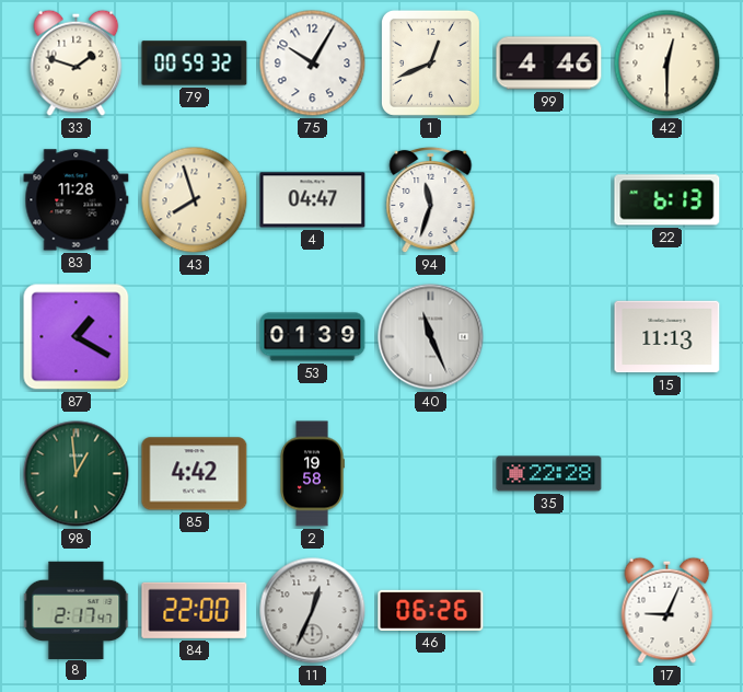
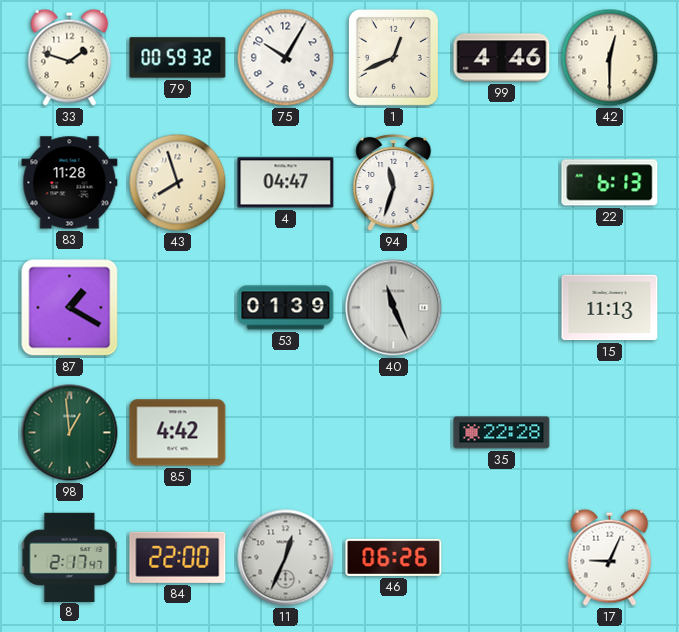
2: 19:58 -> none (312, 474)
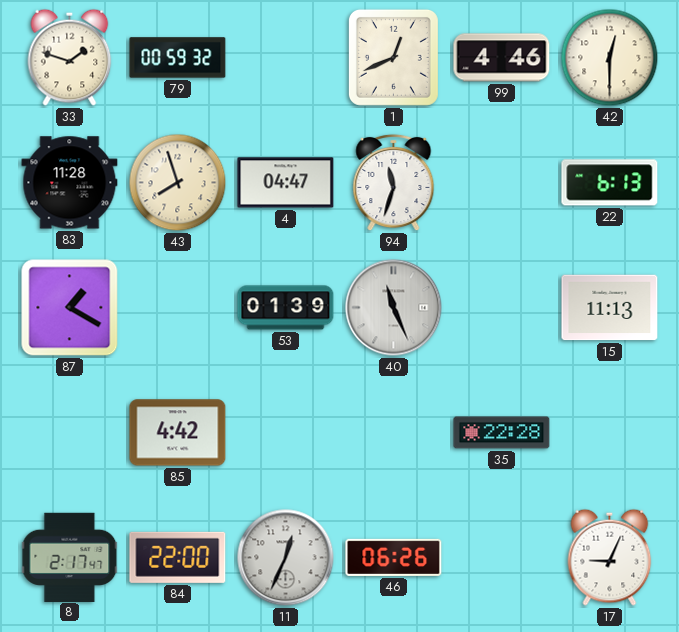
75: 10:05 -> none (286, 58)
98: 12:59 -> none (70, 433)
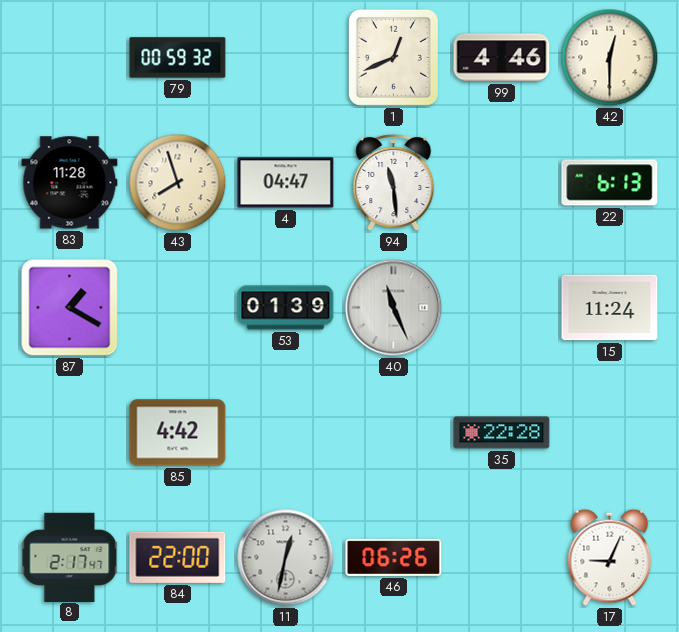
33: 1:48 -> none (70, 57)
94: 11:33 -> 11:29 (394, 183)
15: 11:13 -> 11:24 (610, 308)
11: 12:34 -> 12:32 (286, 558)
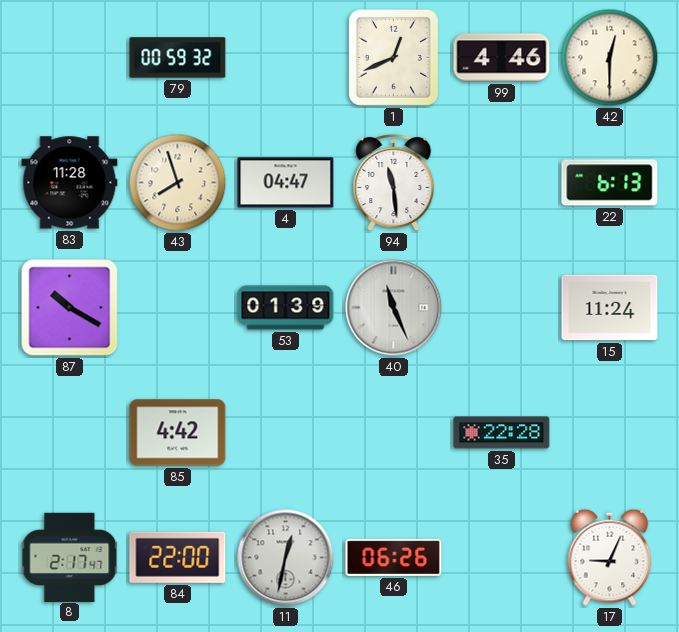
87: 1:20 -> 10:20 (70, 308)
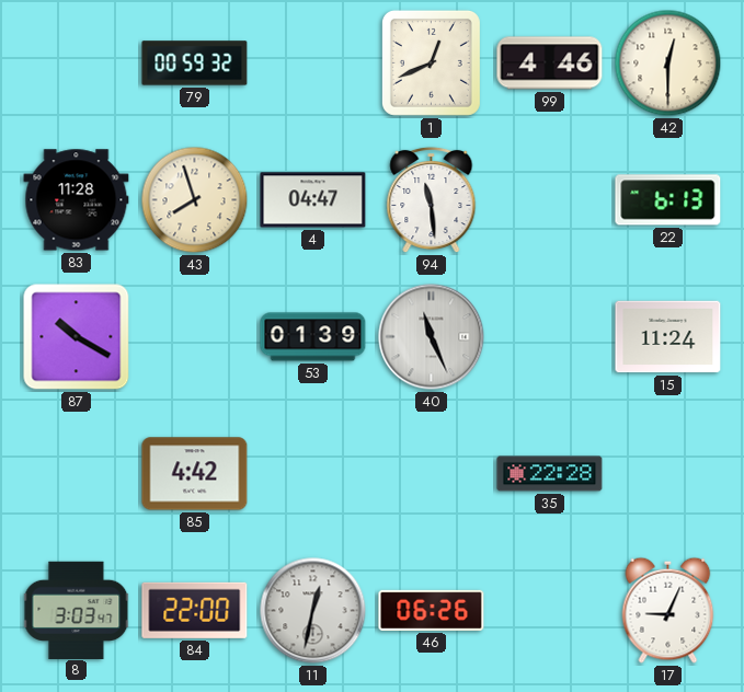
8: 2:17 -> 3:03 (77, 610)
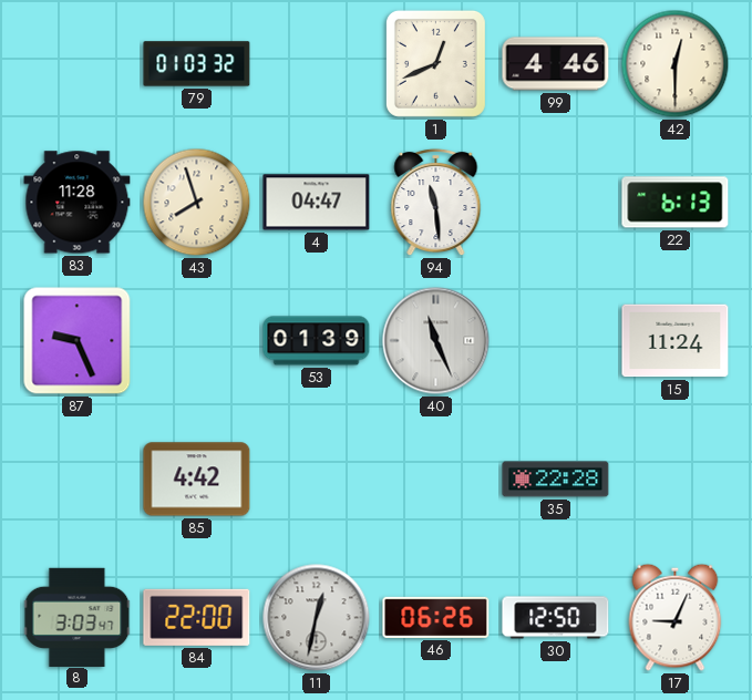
79: 00:59 -> 01:03 (197, 64)
87: 10:20 -> 9:26 (78, 341)
30: none -> 12:50 (556, 618)
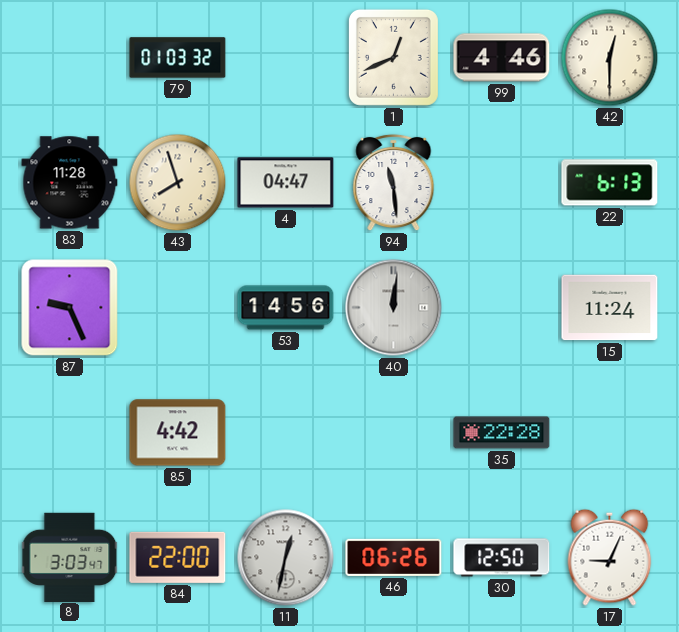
53: 01:39 -> 14:56 (286, 308)
40: 11:26 -> 12:01 (394, 308)
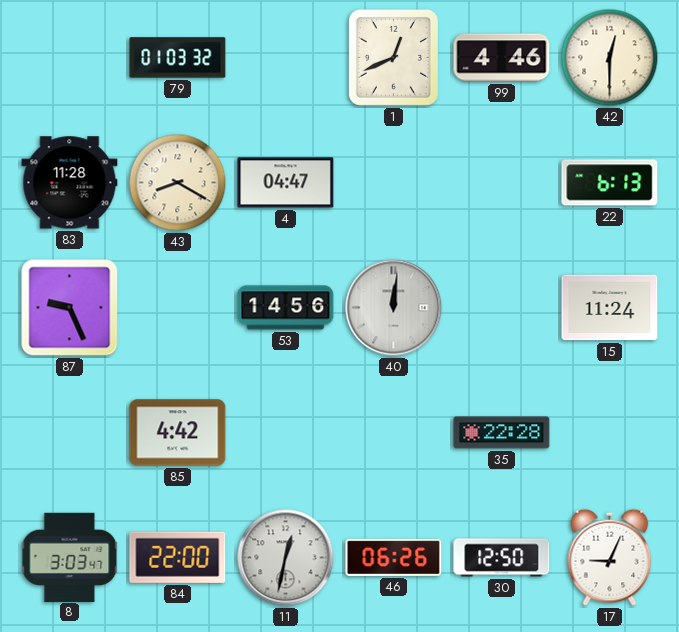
43: 7:57 -> 8:20 (178, 183)
94: 11:29 -> none (394, 183)
